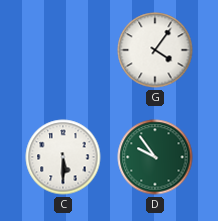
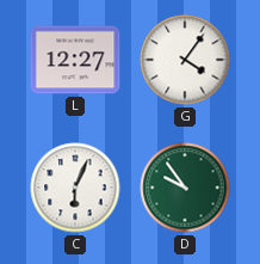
L: none -> 12:27 (75, 60)
C: 5:30 -> 6:04 (75, 188)
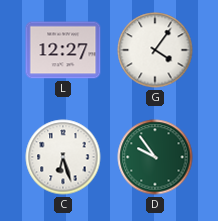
C: 6:04 -> 6:27 (63, 157)
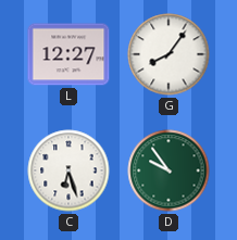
G: 4:06 -> 8:06 (169, 54)
